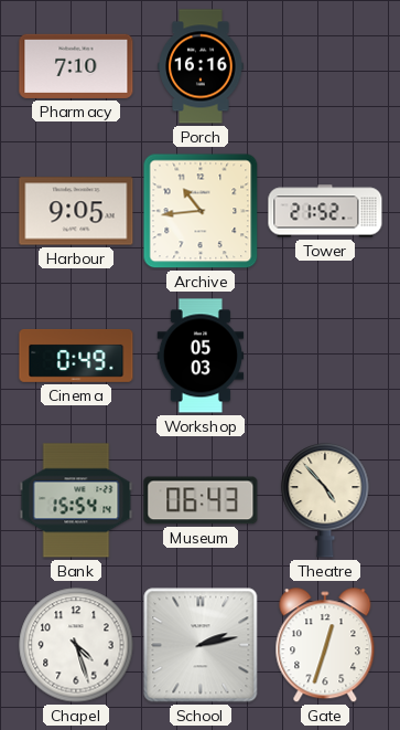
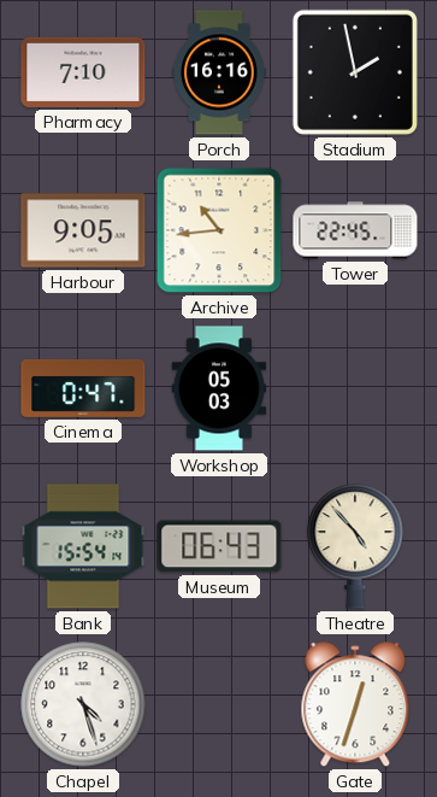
Stadium: none -> 1:58 (355, 72)
Tower: 21:52 -> 22:45 (355, 230)
Cinema: 0:49 -> 0:47 (83, 389)
School: 2:13 -> none (201, 645)
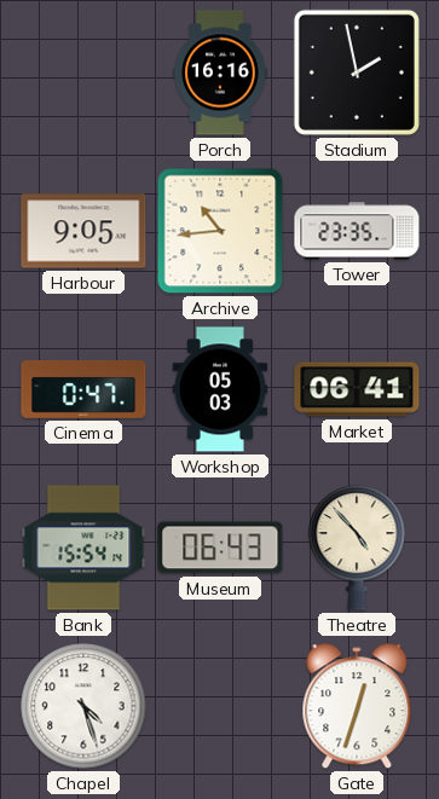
Pharmacy: 7:10 -> none (83, 72)
Tower: 22:45 -> 23:35 (357, 231)
Market: none -> 06:41 (357, 389)
